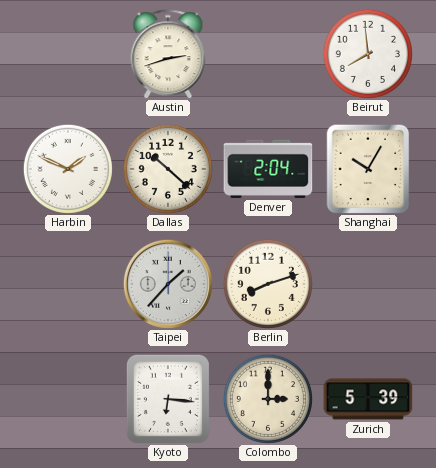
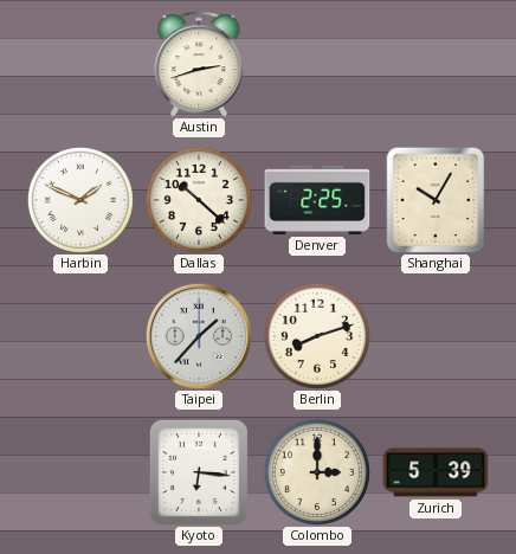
Beirut: 7:59 -> none (368, 54)
Denver: 2:04 -> 2:25 (317, 200)
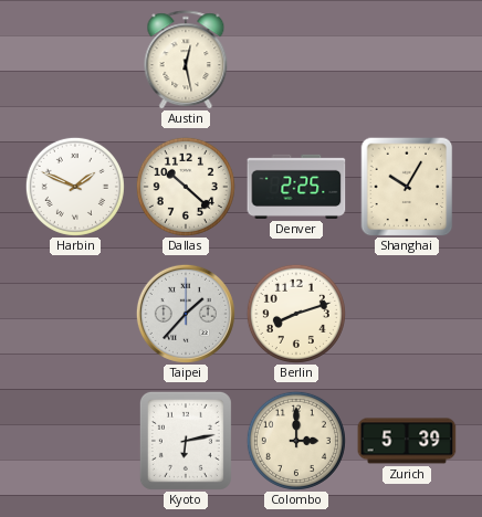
Austin: 2:42 -> 12:28 (186, 60)
Kyoto: 6:16 -> 6:13 (186, 441)
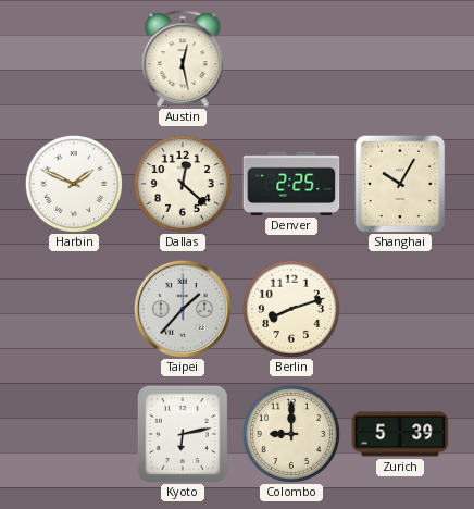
Dallas: 10:22 -> 12:22 (183, 184)
Colombo: 3:00 -> 9:00 (291, 434)
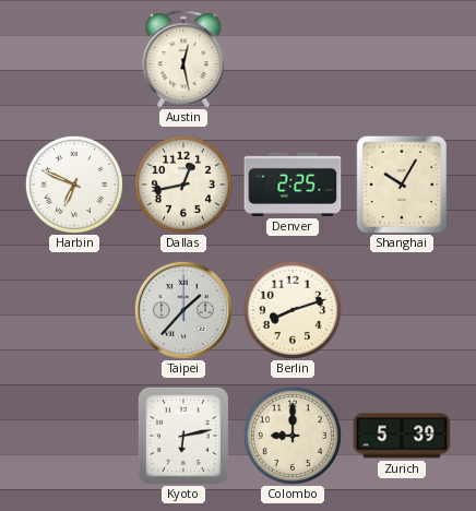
Harbin: 1:49 -> 6:49 (74, 185)
Dallas: 12:22 -> 12:43 (183, 185)
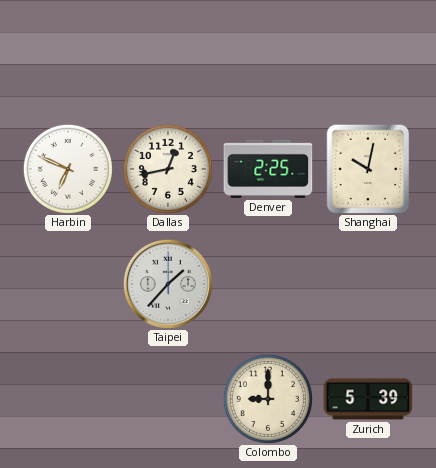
Austin: 12:28 -> none (183, 59)
Shanghai: 10:05 -> 10:02 (368, 169)
Berlin: 8:12 -> none (293, 310)
Kyoto: 6:13 -> none (183, 436)
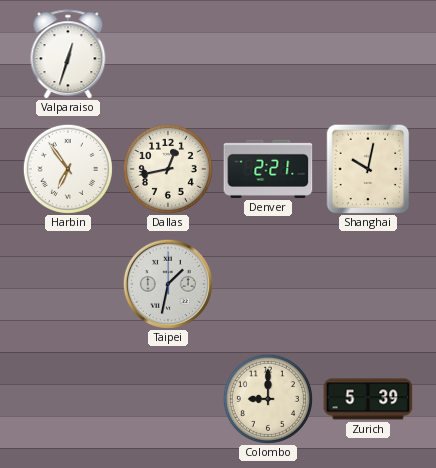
Valparaiso: none -> 12:33 (68, 54)
Harbin: 6:49 -> 6:54 (68, 169)
Denver: 2:25 -> 2:21 (268, 169)
Taipei: 1:37 -> 1:32 (168, 284)
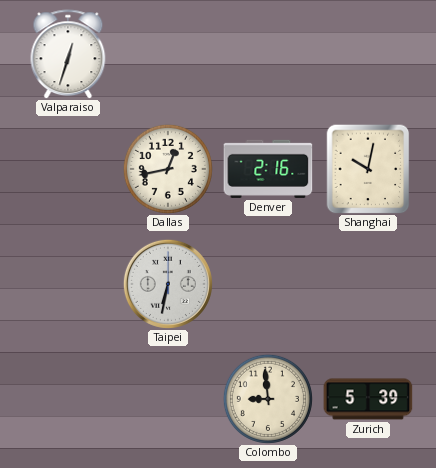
Harbin: 6:54 -> none (68, 169)
Denver: 2:21 -> 2:16 (268, 169)
Taipei: 1:32 -> 6:32 (168, 284)
Colombo: 9:00 -> 8:59 (268, 399)
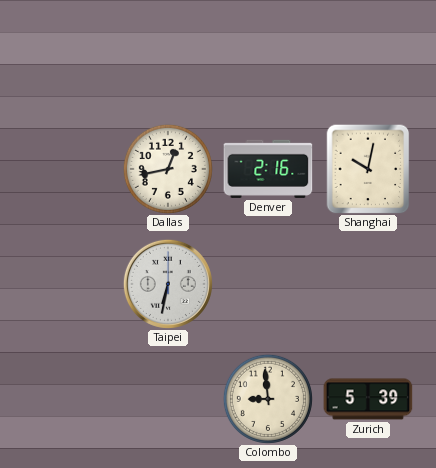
Valparaiso: 12:33 -> none (68, 54)
